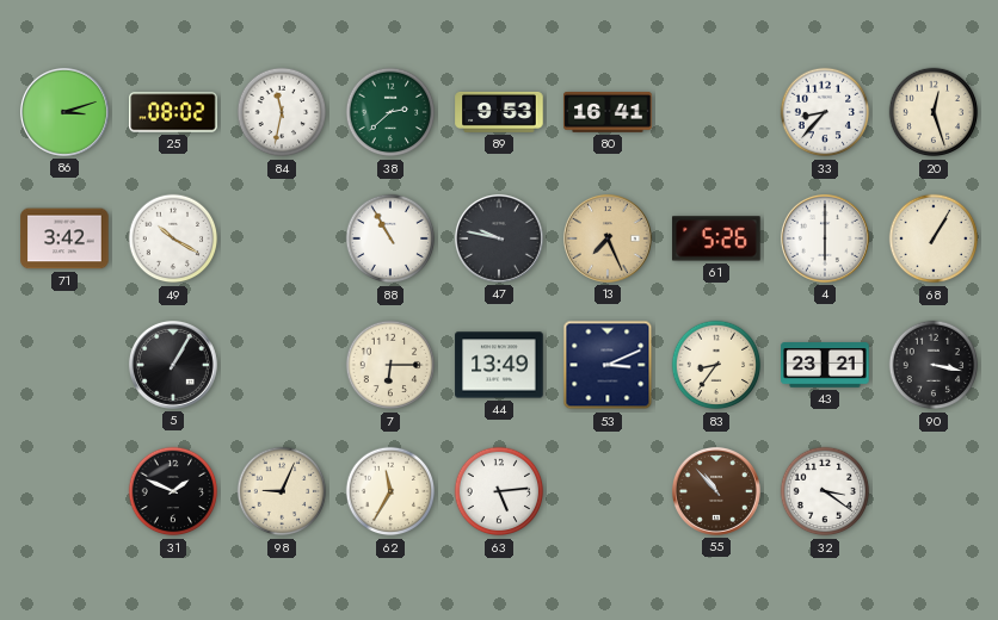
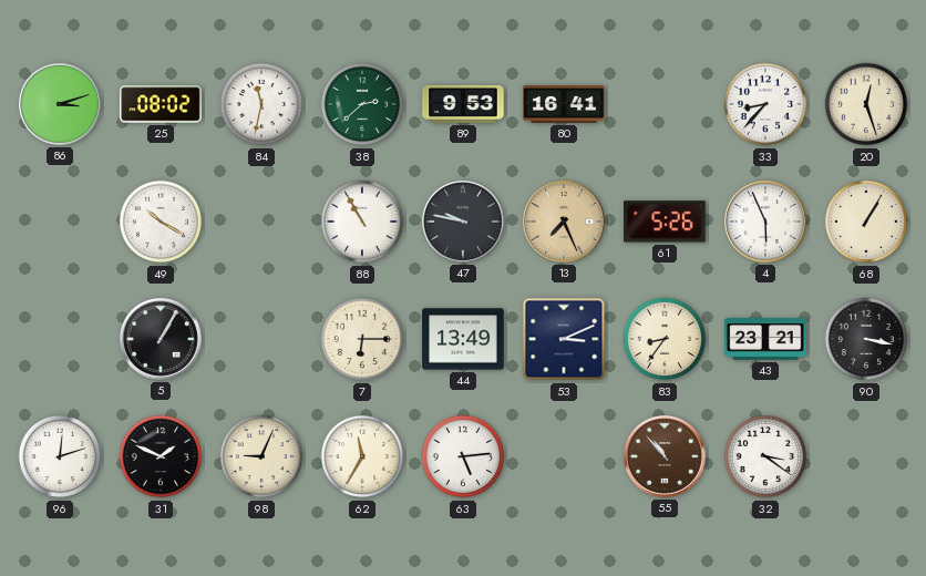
71: 3:42 -> none (64, 238)
4: 6:00 -> 5:56 (765, 222)
96: none -> 12:12 (60, 456)
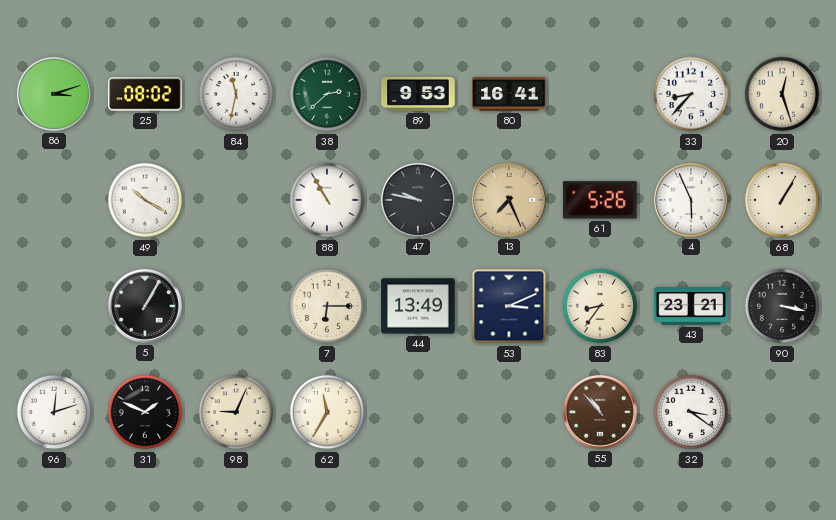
63: 5:14 -> none (463, 456)
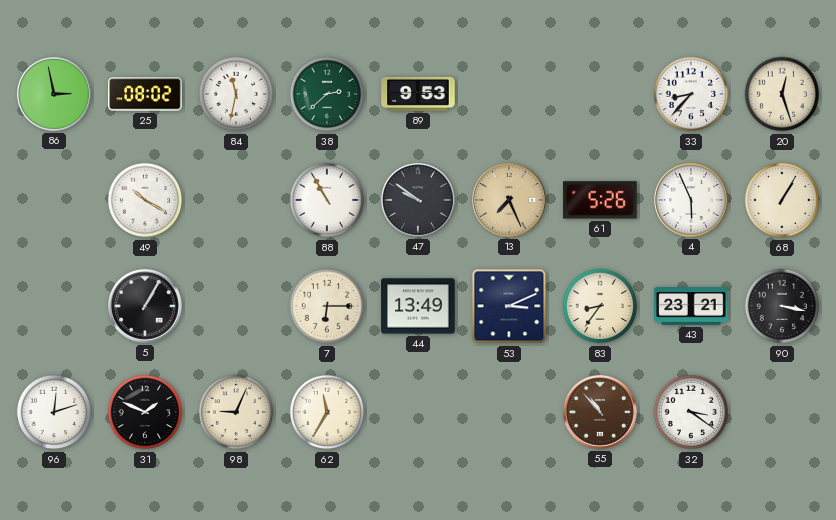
86: 3:12 -> 2:58 (54, 94)
80: 16:41 -> none (509, 95)
47: 9:47 -> 9:51 (418, 200)
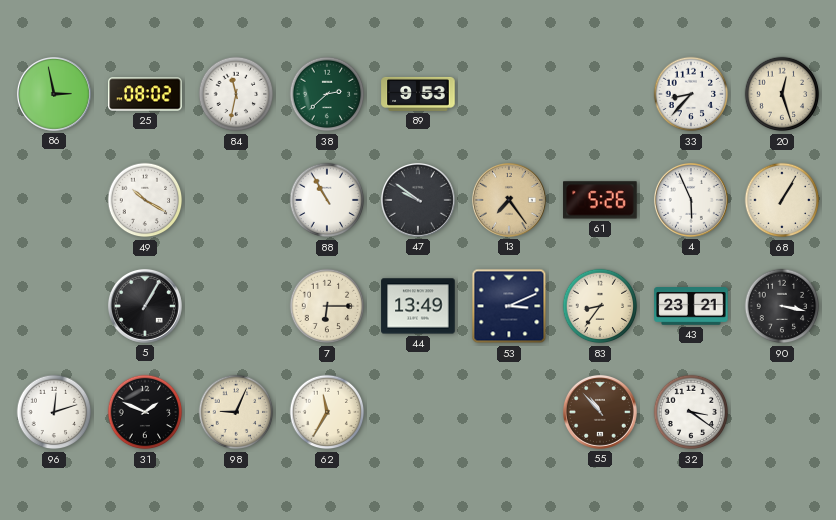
13: 7:26 -> 7:24 (509, 200)
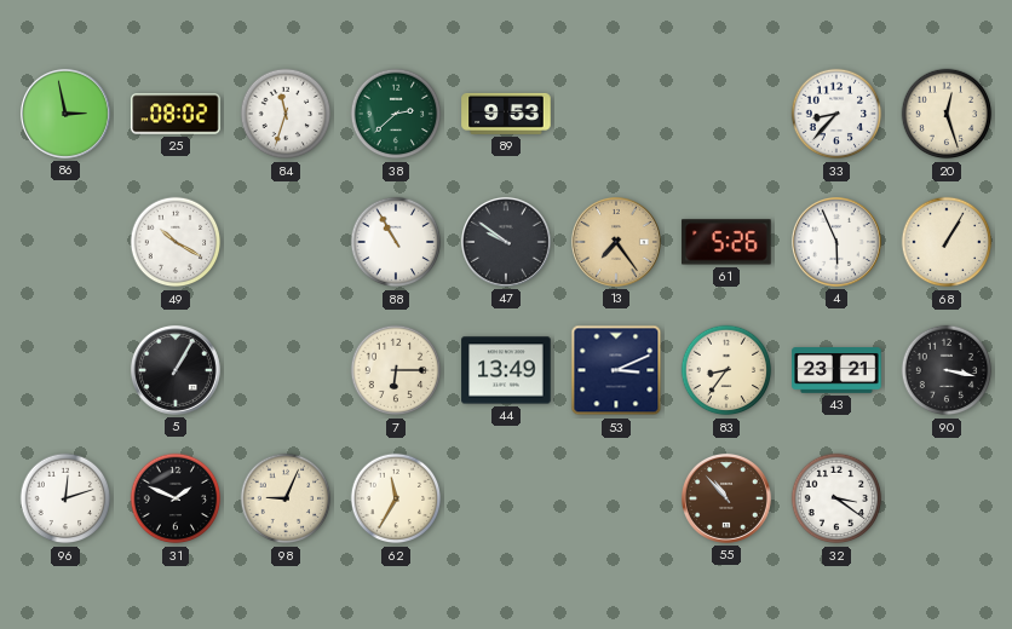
84: 11:32 -> 11:33 (286, 114)
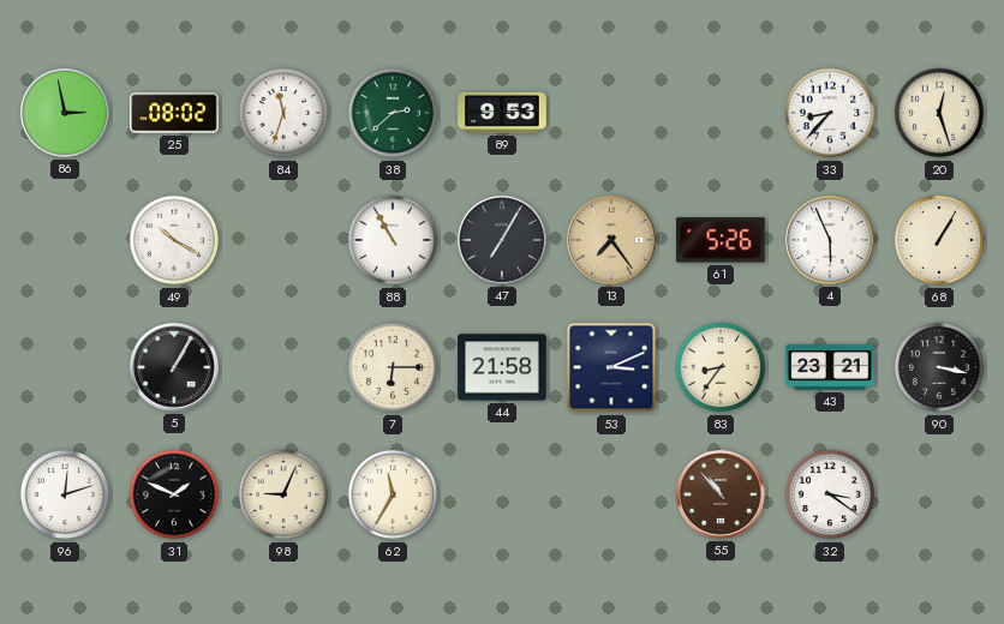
47: 9:51 -> 7:05 (502, 240)
44: 13:49 -> 21:58 (502, 367)
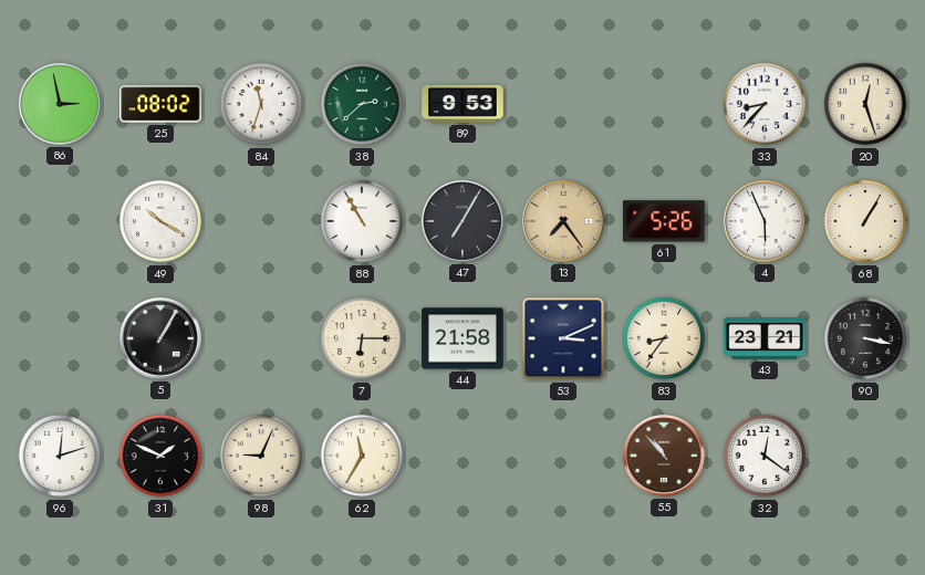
32: 3:21 -> 12:21 (765, 456)
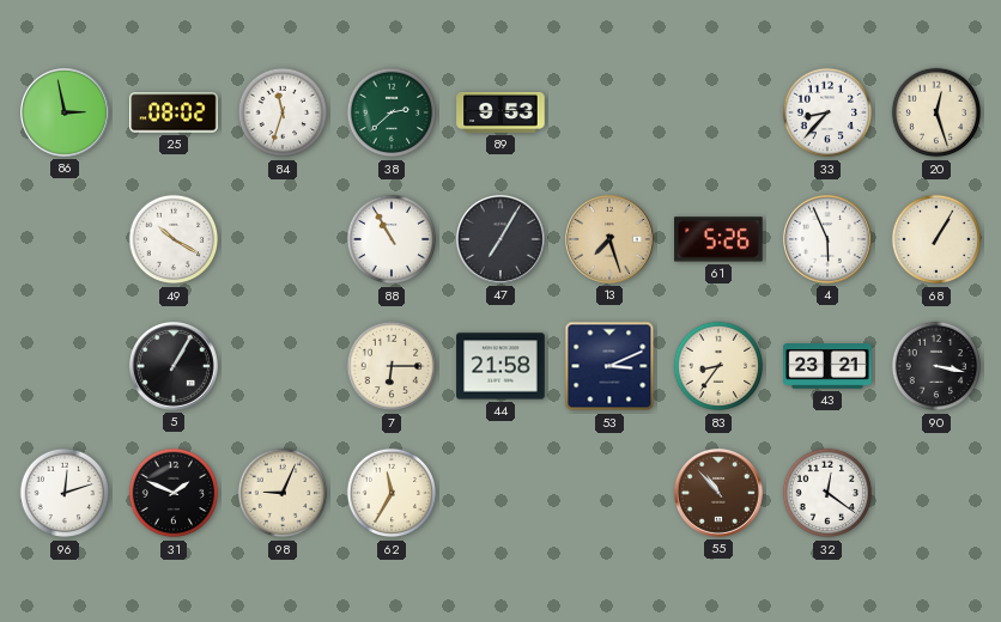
13: 7:24 -> 7:27 (609, 239)
